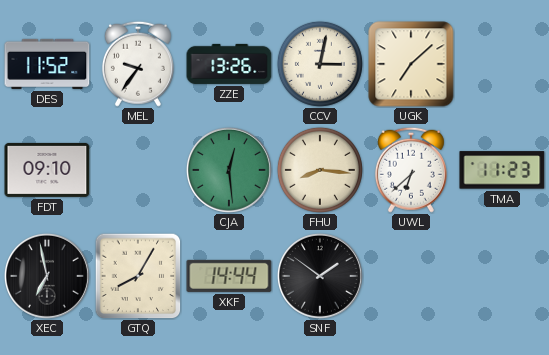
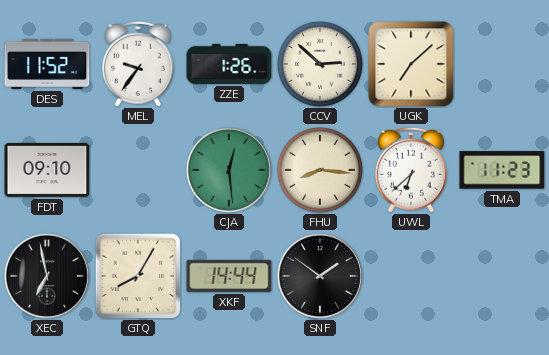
ZZE: 13:26 -> 1:26 (229, 64)
CCV: 3:02 -> 2:52 (320, 64)
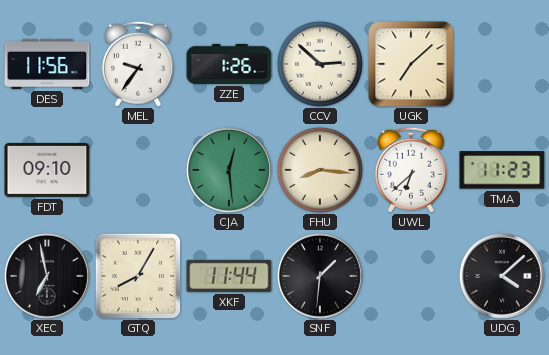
DES: 11:52 -> 11:56 (47, 64)
XKF: 14:44 -> 11:44 (229, 276)
SNF: 1:51 -> 1:31 (320, 276)
UDG: none -> 4:08 (502, 276)
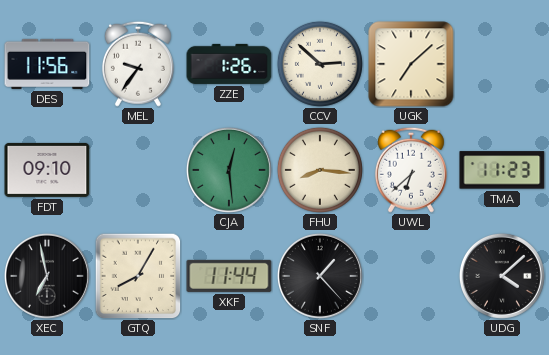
SNF: 1:31 -> 1:23 (320, 276)
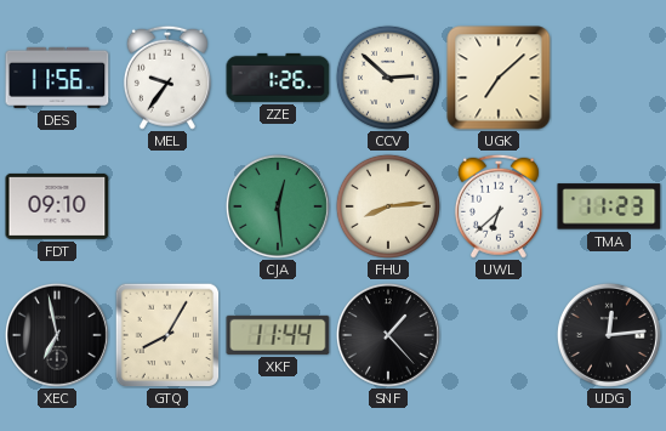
FHU: 8:16 -> 8:14 (388, 206)
UDG: 4:08 -> 12:14 (609, 335)
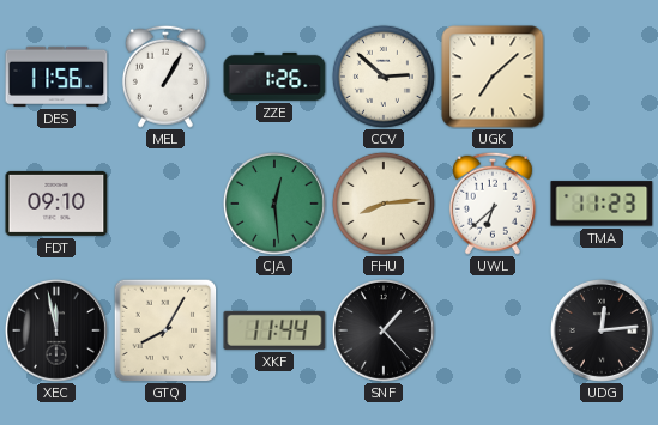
MEL: 9:36 -> 1:05 (165, 77)
XEC: 6:58 -> 11:58 (56, 330)
